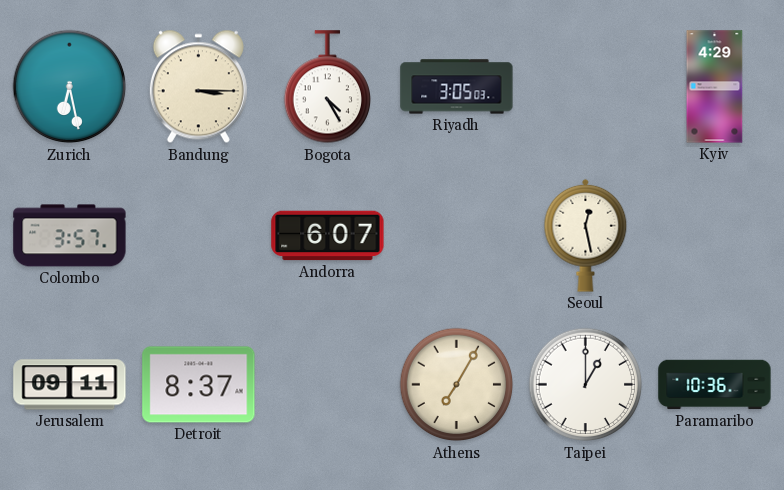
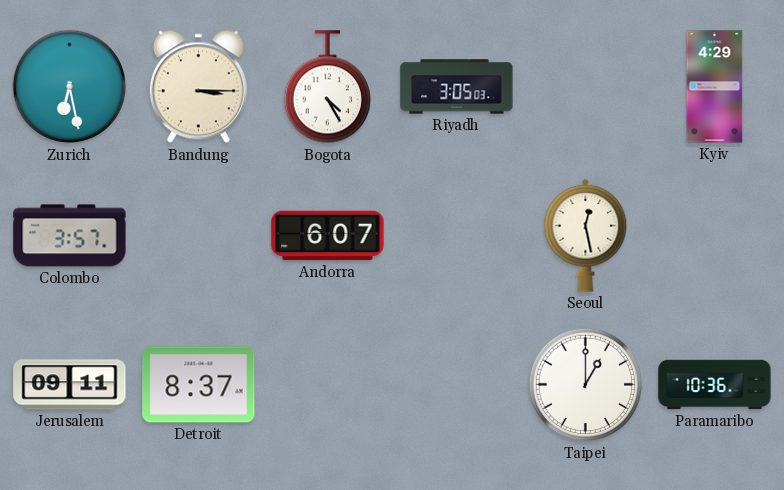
Athens: 7:05 -> none (457, 385)
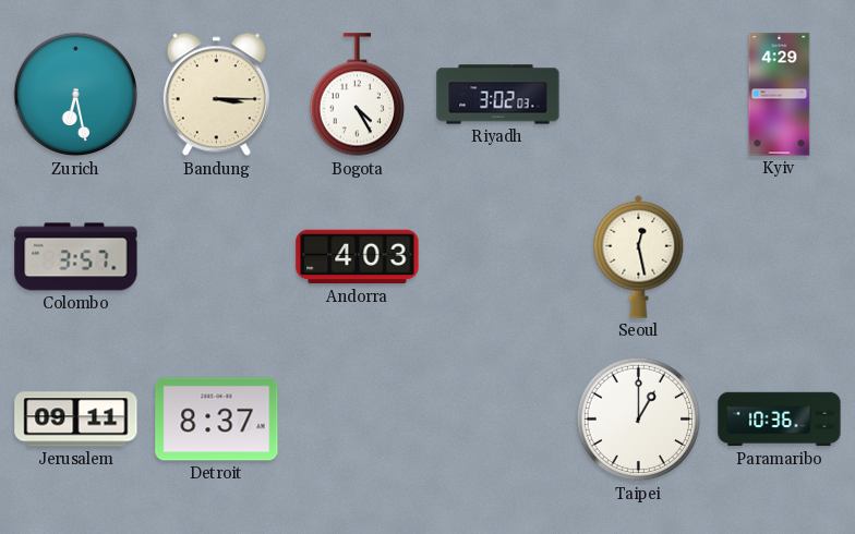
Riyadh: 3:05 -> 3:02 (498, 95)
Andorra: 6:07 -> 4:03 (358, 257)
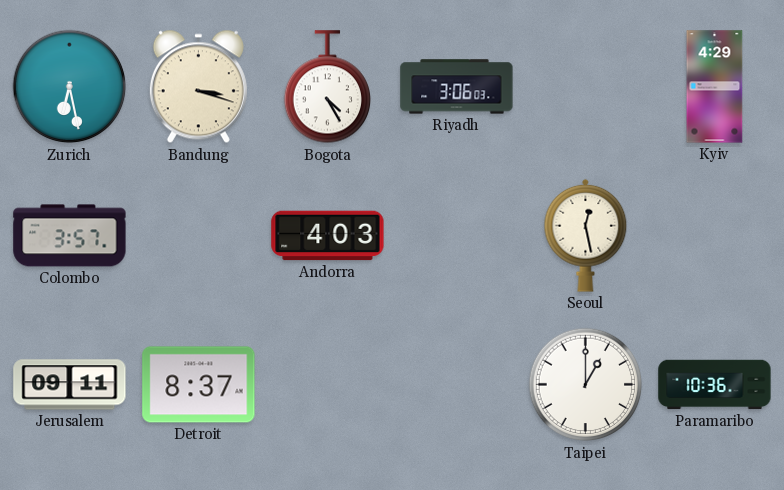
Bandung: 3:15 -> 3:18 (198, 87)
Riyadh: 3:02 -> 3:06 (457, 87)
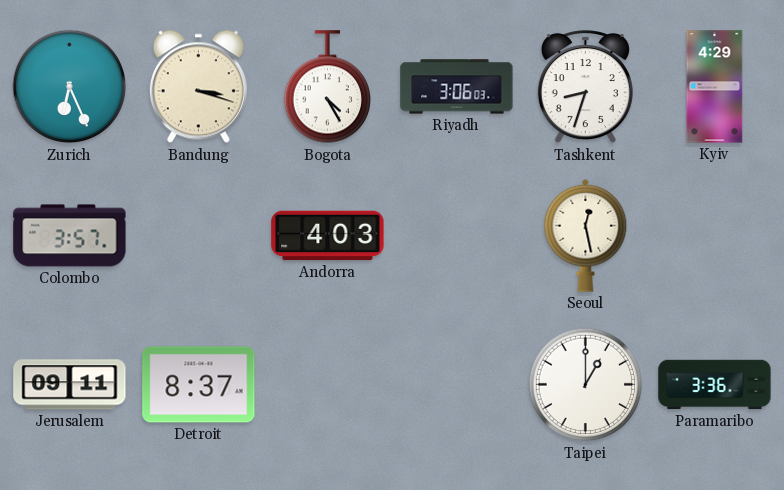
Zurich: 6:28 -> 6:26 (70, 87)
Tashkent: none -> 8:33 (585, 87)
Paramaribo: 10:36 -> 3:36 (715, 385)
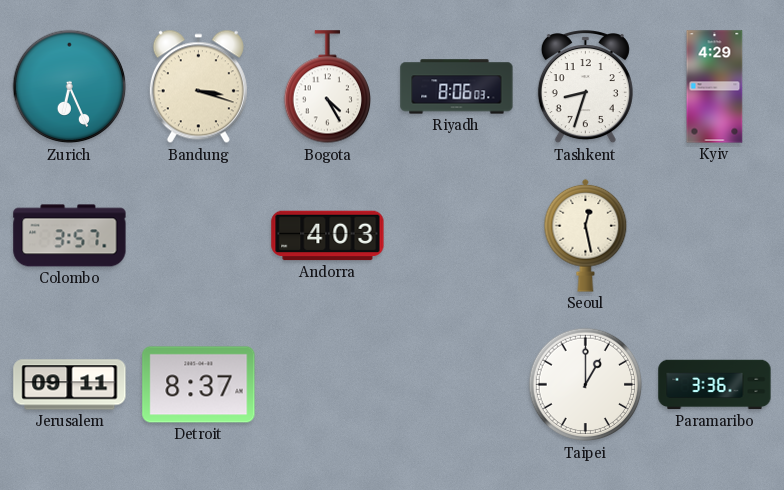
Riyadh: 3:06 -> 8:06 (457, 87)
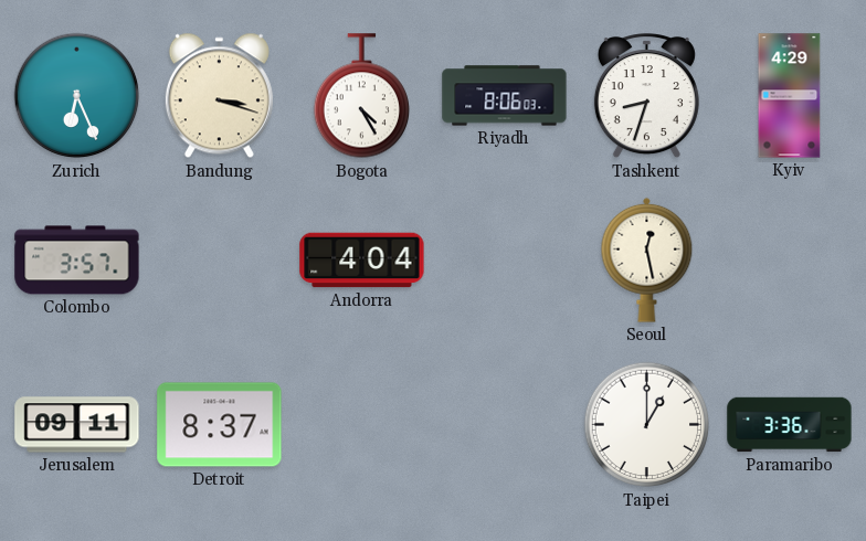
Andorra: 4:03 -> 4:04 (362, 261)
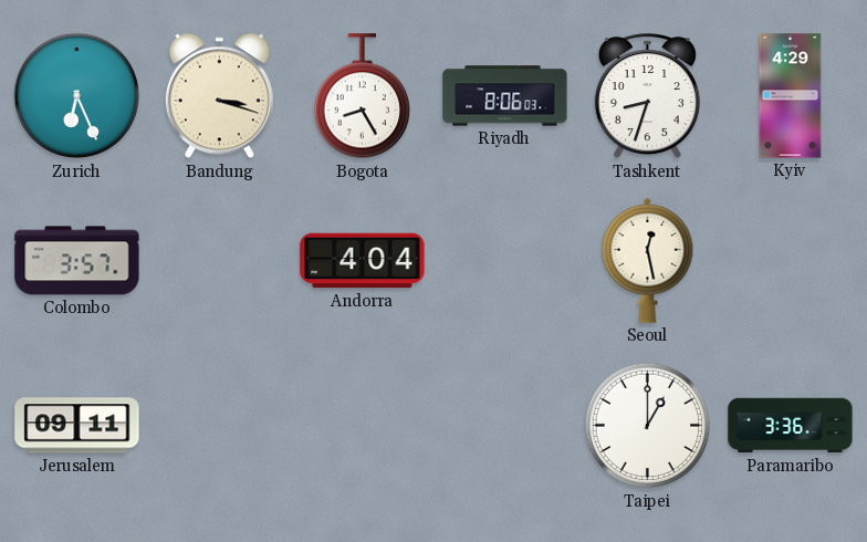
Bogota: 4:25 -> 8:25 (362, 96)
Detroit: 8:37 -> none (220, 425)
